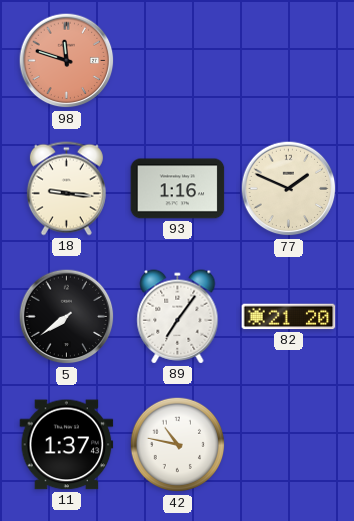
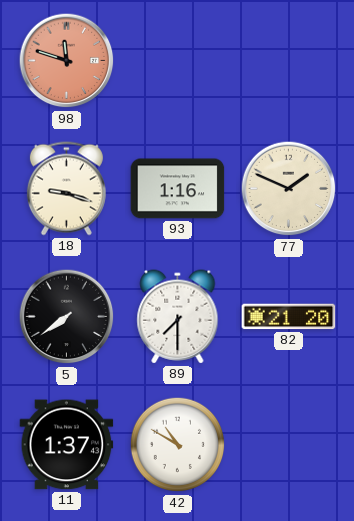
18: 9:16 -> 9:18 (66, 189)
89: 7:06 -> 7:30 (178, 317)
42: 10:47 -> 10:50 (178, 445)
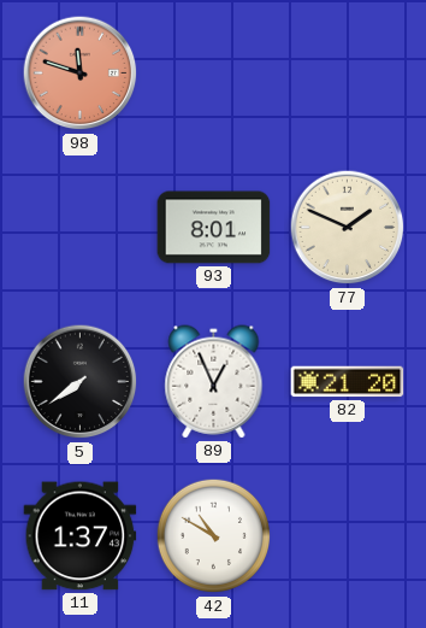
18: 9:18 -> none (66, 189)
93: 1:16 -> 8:01 (214, 228)
89: 7:30 -> 12:56 (214, 382)
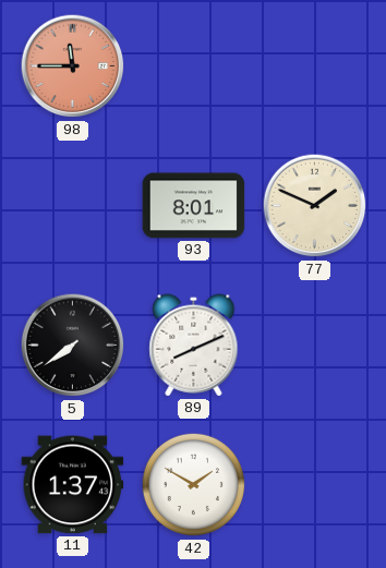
98: 11:48 -> 11:45 (73, 67)
89: 12:56 -> 8:11 (194, 346)
82: 21:20 -> none (348, 382)
42: 10:50 -> 1:50 (194, 485)
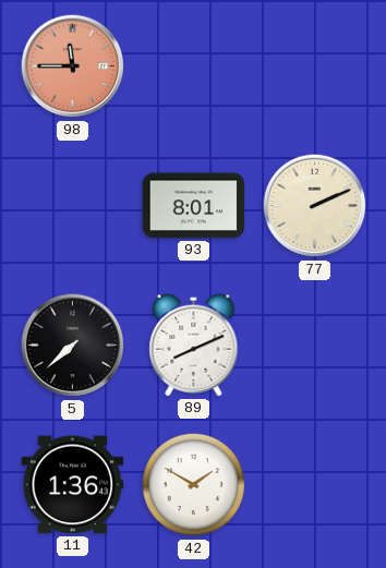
77: 1:49 -> 2:11 (315, 206)
5: 7:39 -> 7:38 (73, 346)
11: 1:37 -> 1:36 (73, 485)
